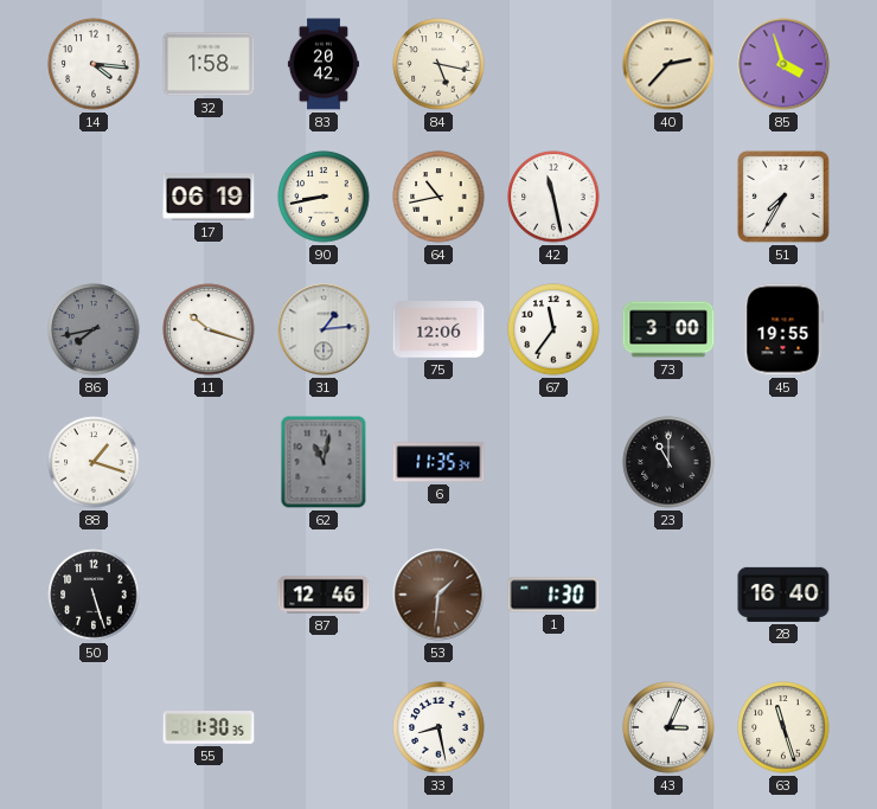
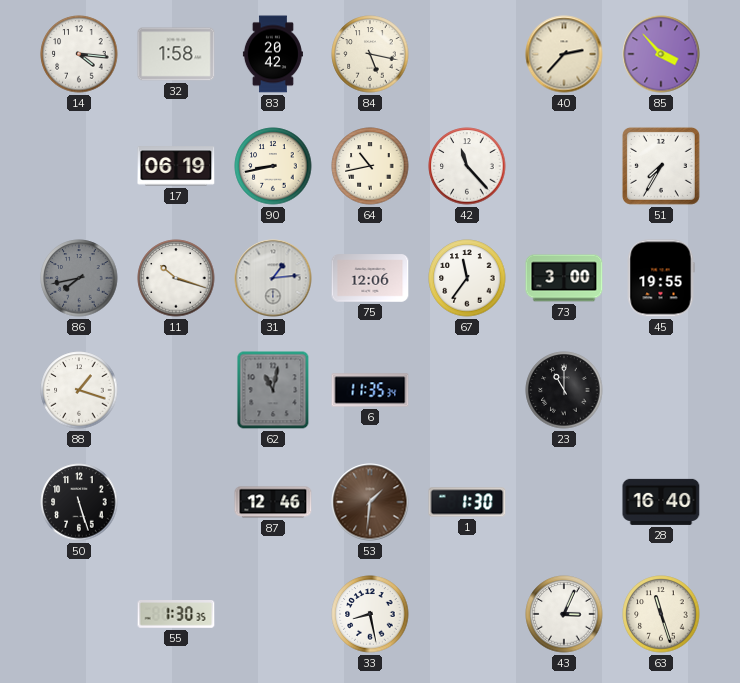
85: 3:57 -> 3:53 (661, 54)
42: 11:28 -> 11:23 (467, 166)
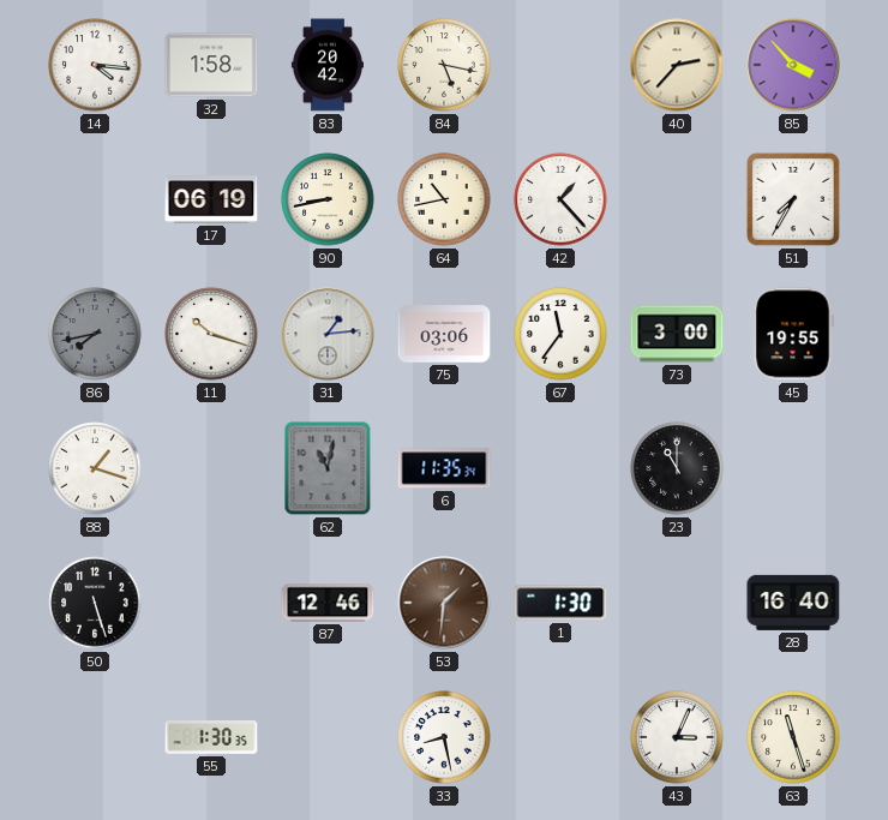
42: 11:23 -> 1:23 (560, 199)
75: 12:06 -> 03:06 (444, 334)
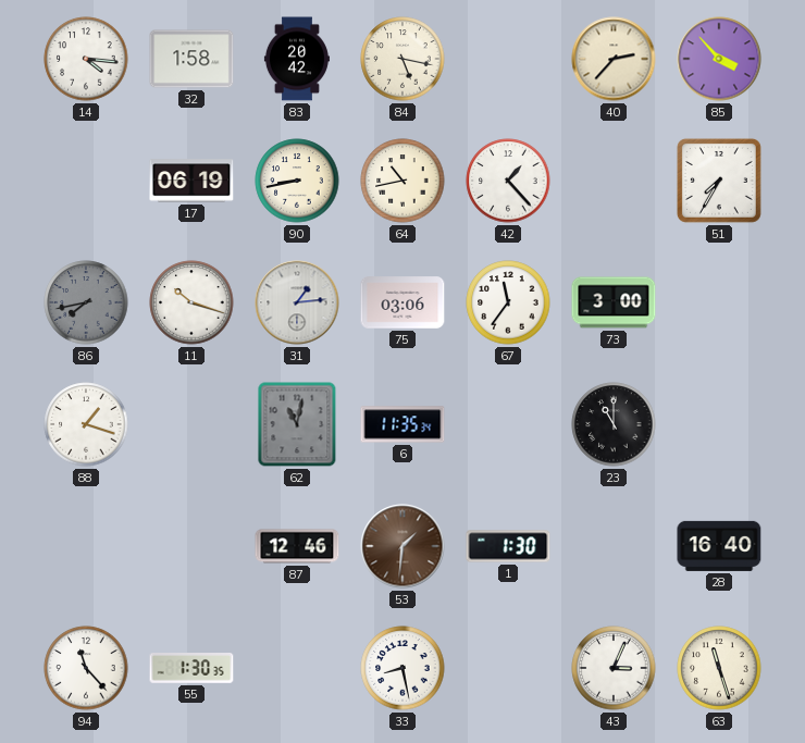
45: 19:55 -> none (793, 334)
50: 5:27 -> none (95, 603)
94: none -> 11:23 (86, 668)
